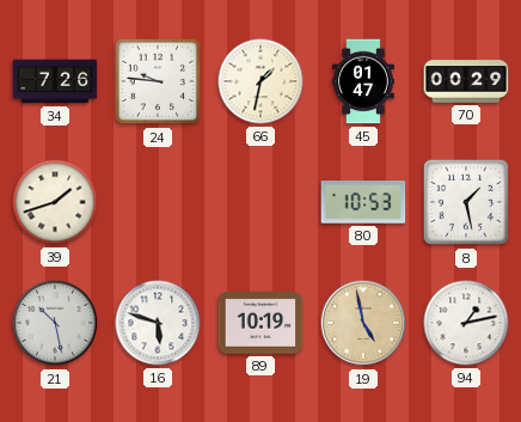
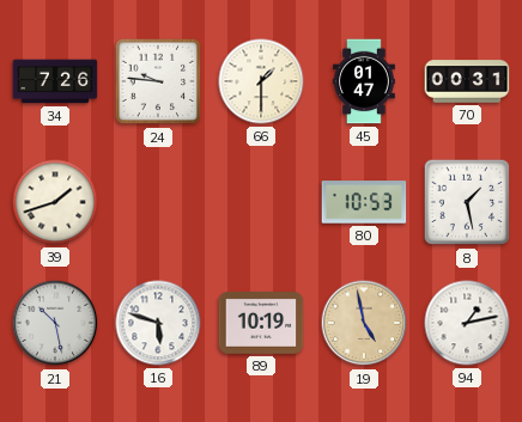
66: 1:32 -> 1:30 (261, 81)
70: 00:29 -> 00:31 (467, 81)
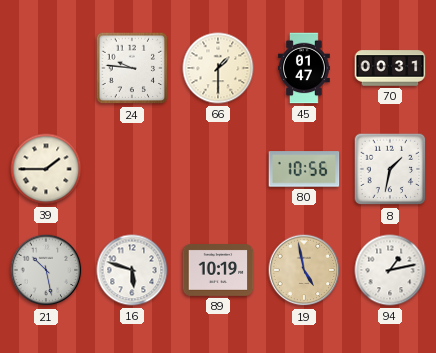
34: 7:26 -> none (55, 81)
39: 1:42 -> 1:45 (46, 169)
80: 10:53 -> 10:56 (304, 169)
8: 1:28 -> 1:32 (390, 169)
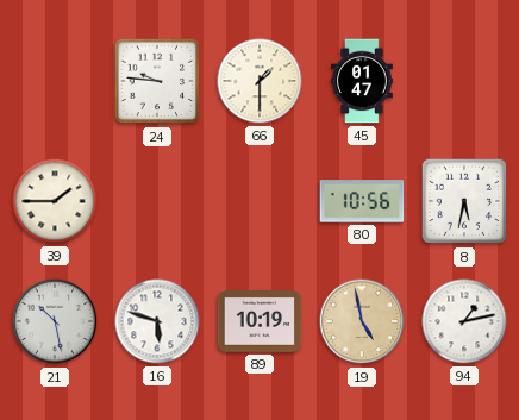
70: 00:31 -> none (390, 68)
8: 1:32 -> 5:32 (464, 201)
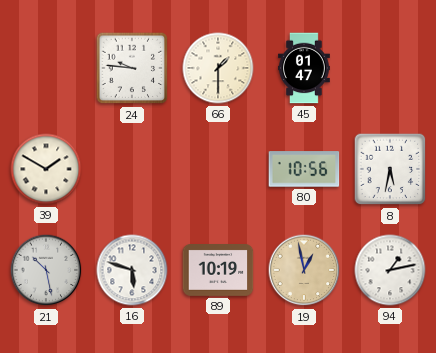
39: 1:45 -> 1:50 (46, 169)
19: 4:58 -> 12:58 (304, 270)
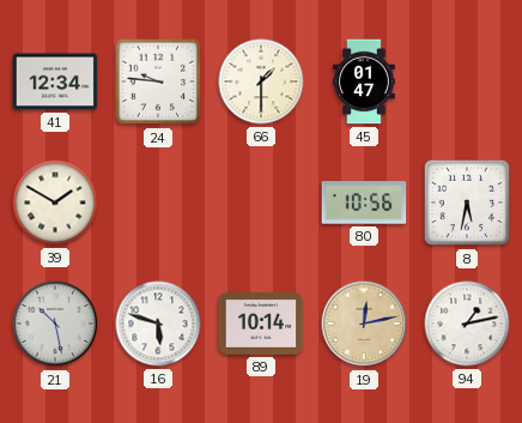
41: none -> 12:34 (55, 81)
89: 10:19 -> 10:14 (261, 325)
19: 12:58 -> 12:13 (364, 324)
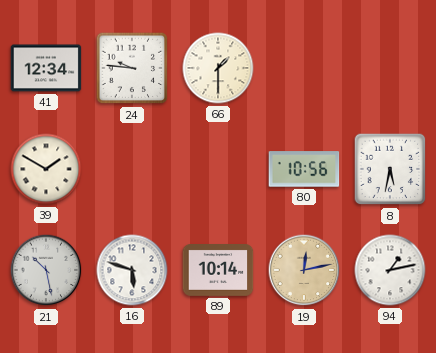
45: 01:47 -> none (365, 81)
